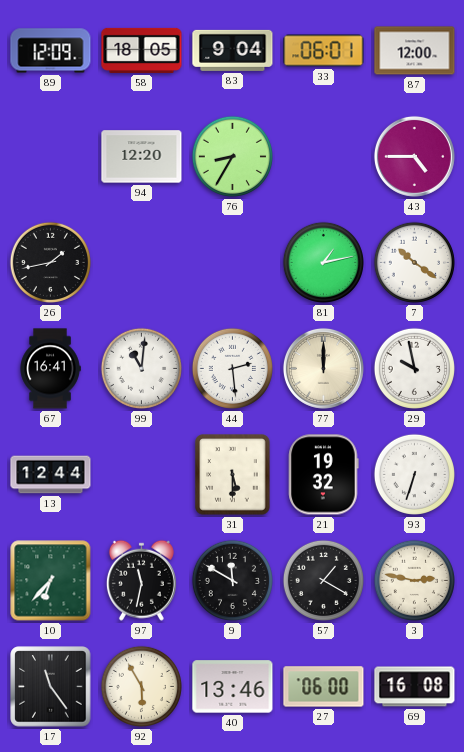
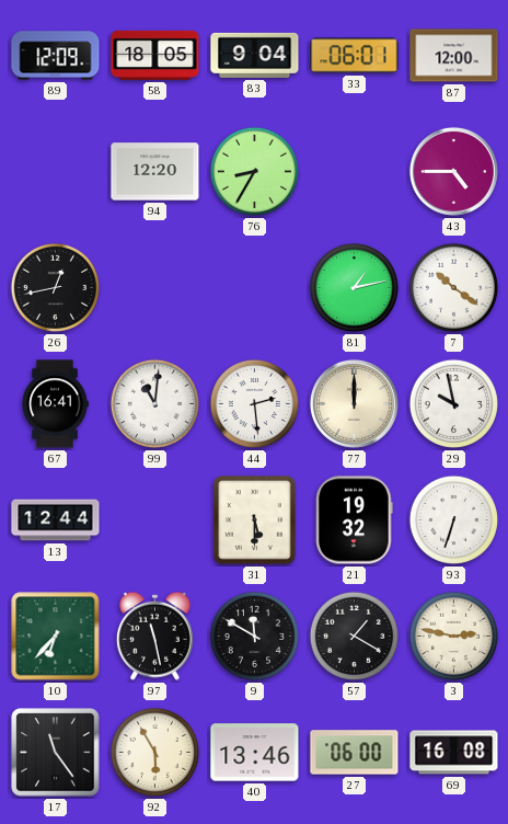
26: 1:43 -> 12:43 (55, 287)
97: 11:32 -> 11:28 (154, 636)
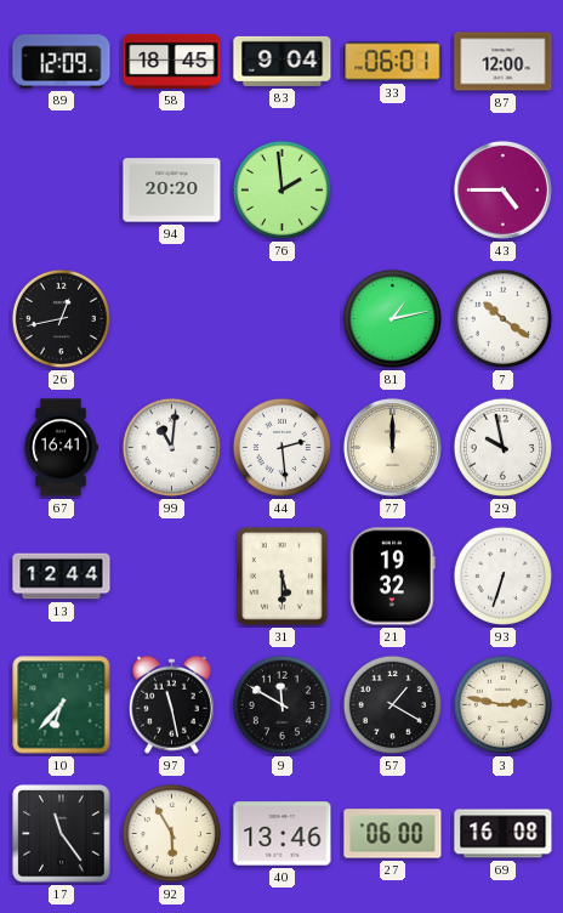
58: 18:05 -> 18:45 (172, 61)
94: 12:20 -> 20:20 (172, 191)
76: 8:35 -> 1:59 (281, 189)
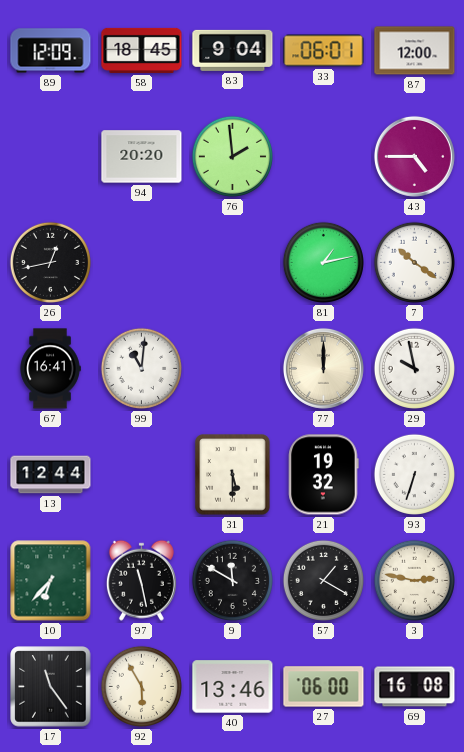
44: 2:29 -> none (281, 447)
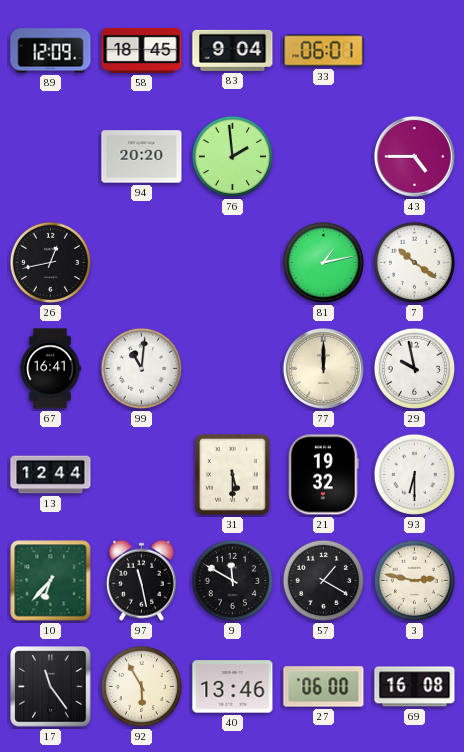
87: 12:00 -> none (415, 51)
93: 6:33 -> 6:30 (414, 474)
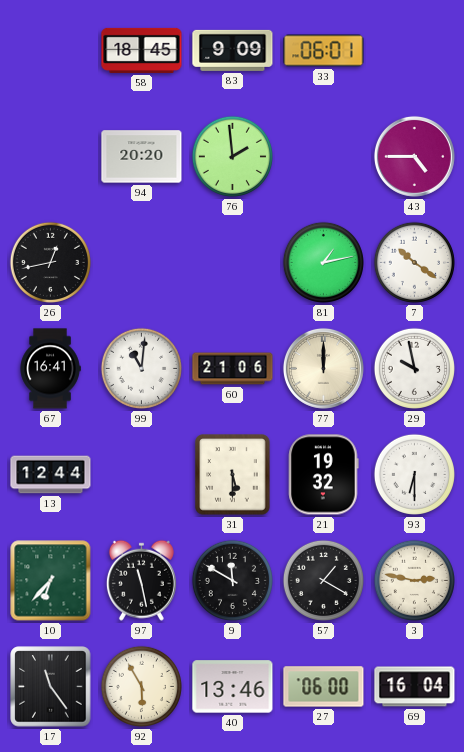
89: 12:09 -> none (51, 51)
83: 9:04 -> 9:09 (233, 50)
60: none -> 21:06 (233, 369)
69: 16:08 -> 16:04 (415, 687)
